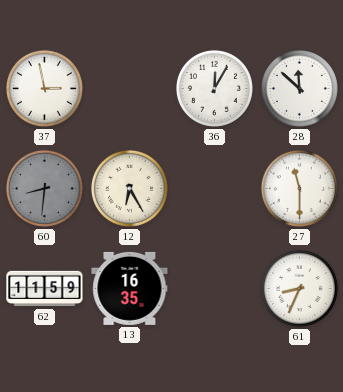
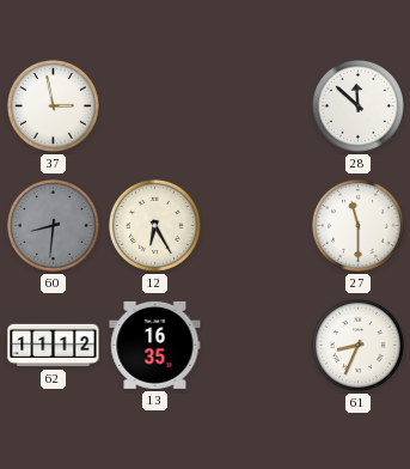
36: 12:05 -> none (214, 88)
62: 11:59 -> 11:12 (54, 346)
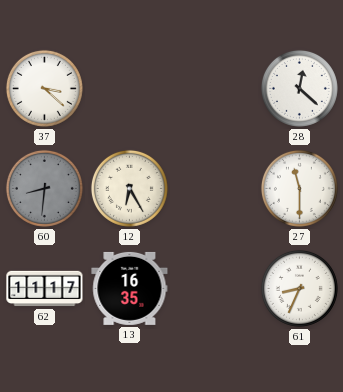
37: 2:58 -> 3:22 (44, 88)
28: 11:52 -> 12:22 (299, 88)
62: 11:12 -> 11:17 (45, 289)
